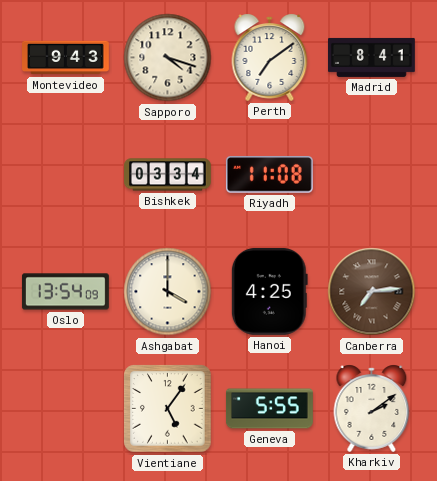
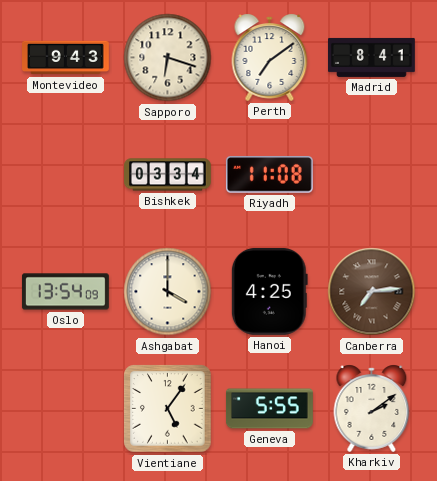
Sapporo: 4:18 -> 6:18 (168, 58)
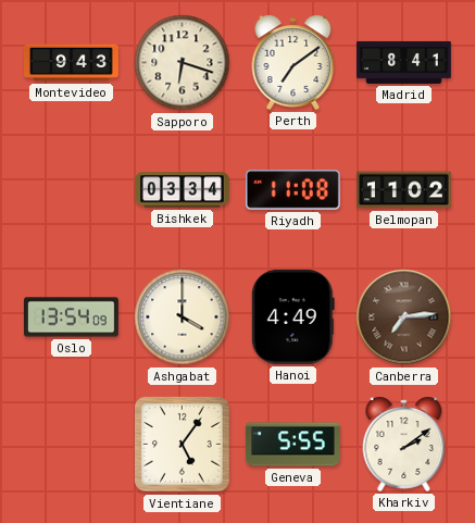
Belmopan: none -> 11:02 (404, 190)
Hanoi: 4:25 -> 4:49 (292, 316)
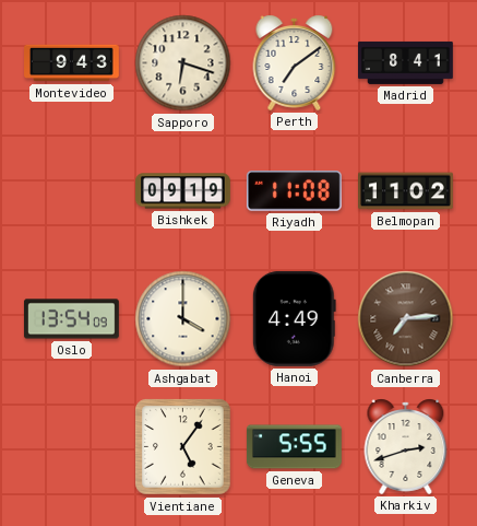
Bishkek: 03:34 -> 09:19 (183, 191)
Kharkiv: 2:09 -> 2:42 (406, 446)
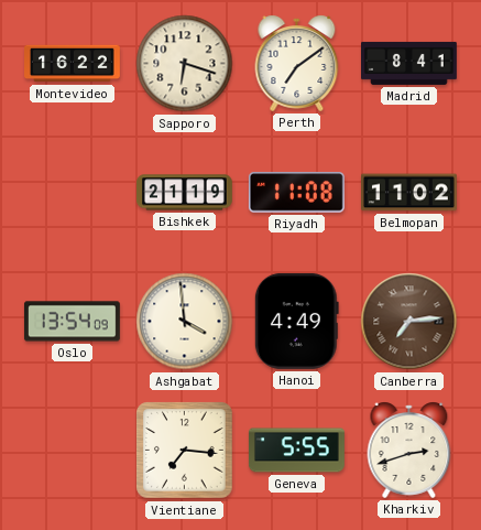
Montevideo: 9:43 -> 16:22 (73, 64)
Bishkek: 09:19 -> 21:19 (185, 193)
Ashgabat: 4:00 -> 3:59 (185, 322)
Vientiane: 5:06 -> 7:16 (185, 451)
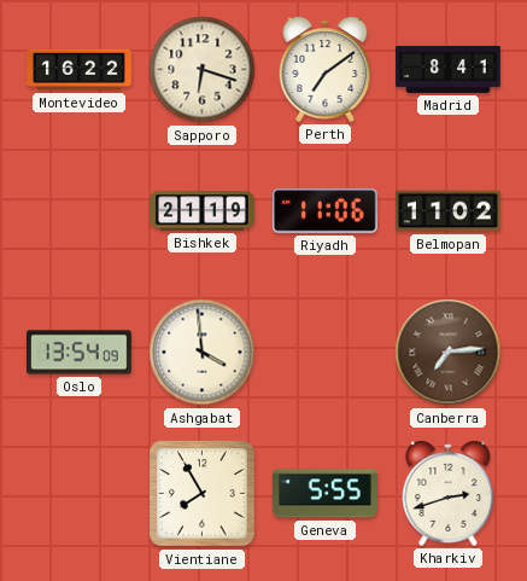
Riyadh: 11:08 -> 11:06 (324, 211)
Hanoi: 4:49 -> none (296, 321)
Vientiane: 7:16 -> 7:55 (203, 494)
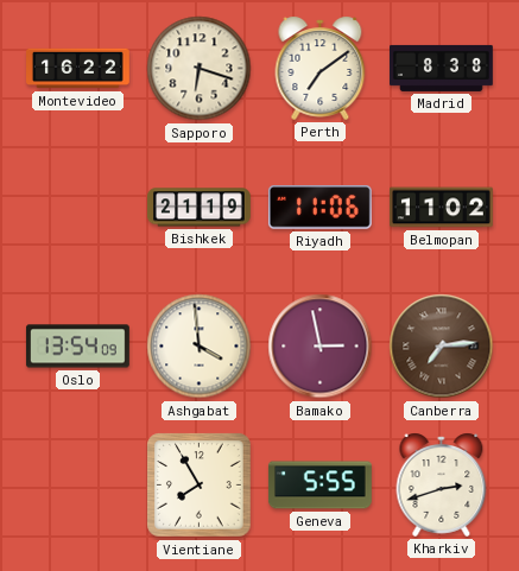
Madrid: 8:41 -> 8:38 (442, 68)
Bamako: none -> 2:58 (321, 347)
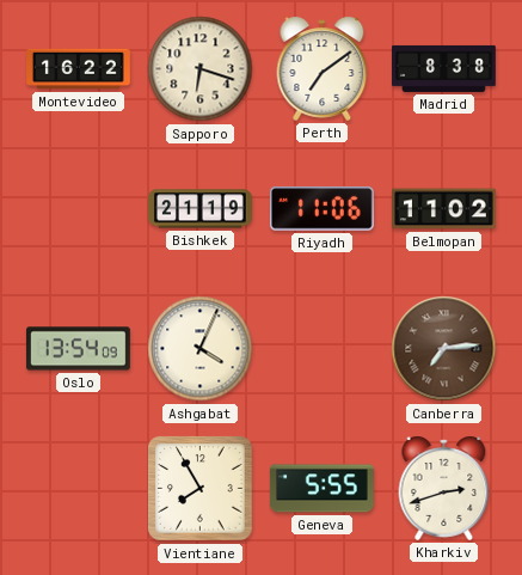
Ashgabat: 3:59 -> 4:04 (201, 349)
Bamako: 2:58 -> none (321, 347)
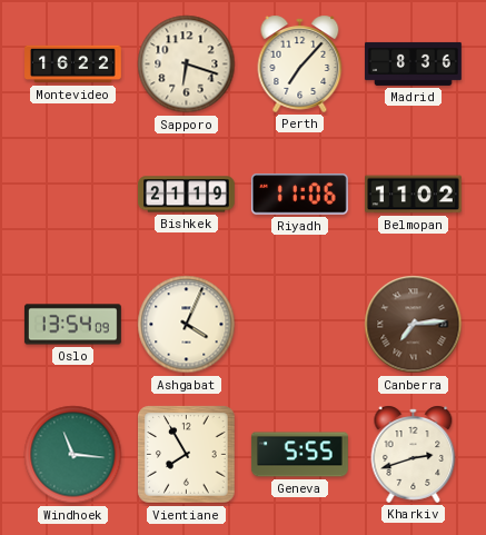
Perth: 7:09 -> 7:07 (300, 63)
Madrid: 8:38 -> 8:36 (414, 63)
Windhoek: none -> 11:16 (73, 455)
